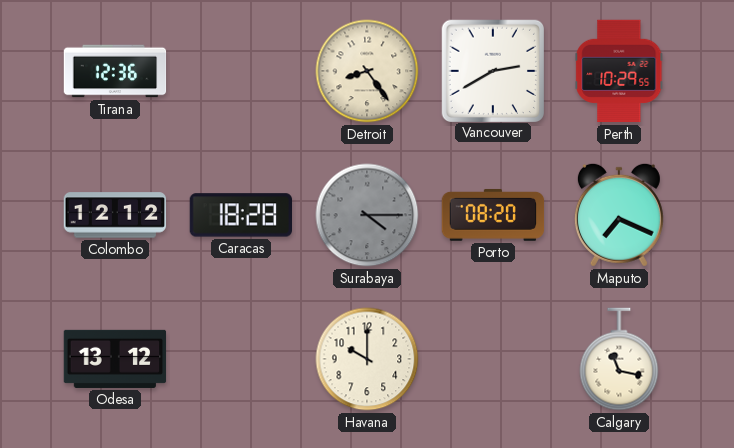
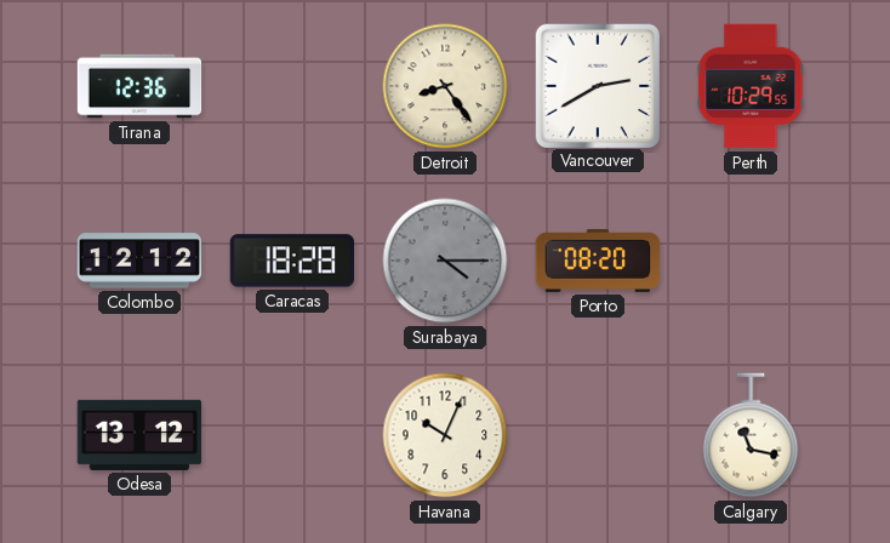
Maputo: 7:19 -> none (619, 215)
Havana: 10:00 -> 10:04 (445, 435)
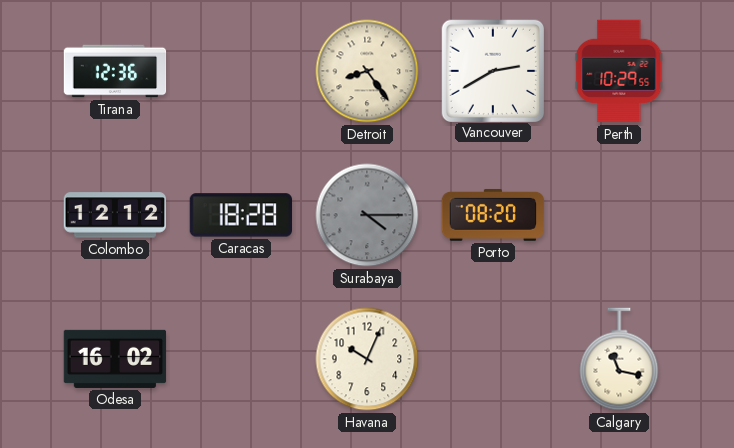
Odesa: 13:12 -> 16:02 (115, 359)
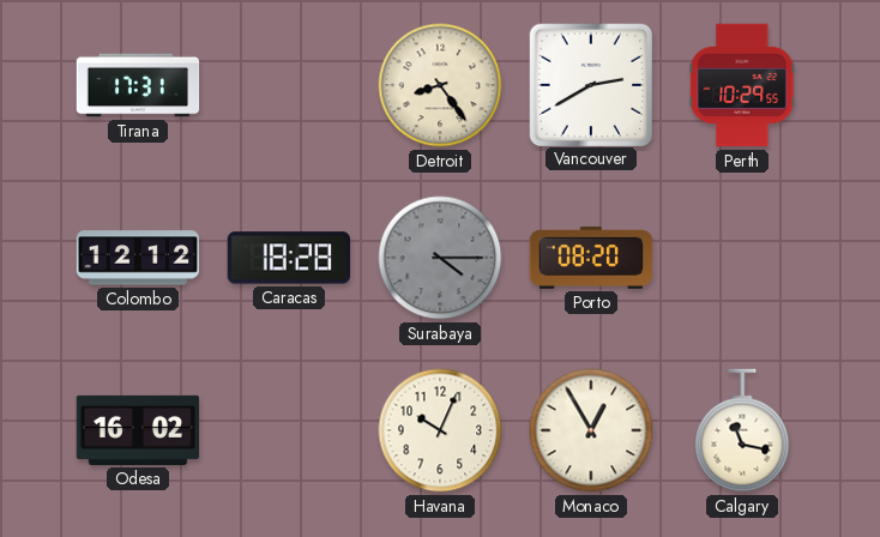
Tirana: 12:36 -> 17:31 (138, 85)
Monaco: none -> 12:55 (591, 430)
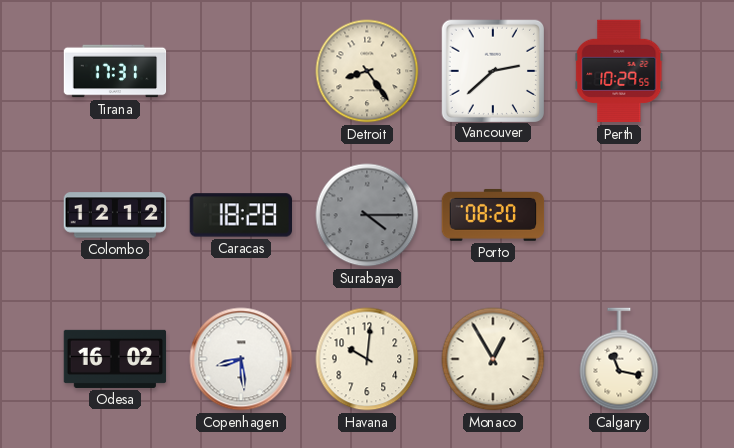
Vancouver: 2:40 -> 2:38 (492, 70)
Copenhagen: none -> 8:29 (241, 359)
Havana: 10:04 -> 10:01 (367, 359)
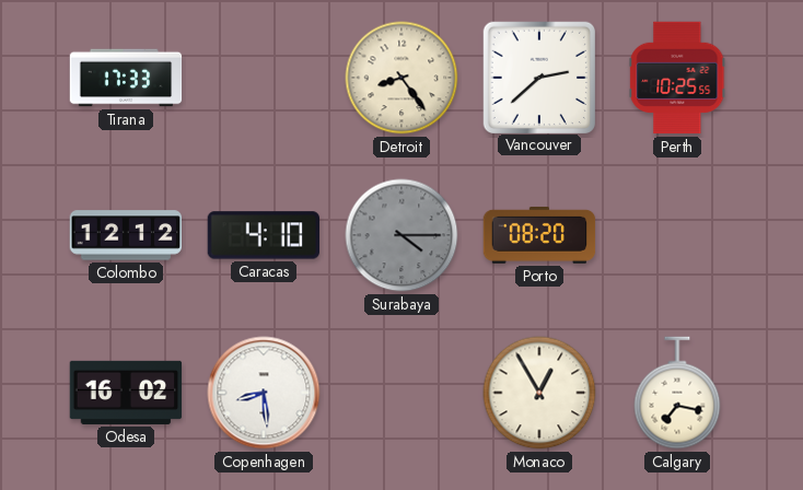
Tirana: 17:31 -> 17:33 (126, 78)
Perth: 10:29 -> 10:25 (677, 78)
Caracas: 18:28 -> 4:10 (263, 235)
Havana: 10:01 -> none (367, 359)
Calgary: 11:17 -> 7:17 (677, 393)
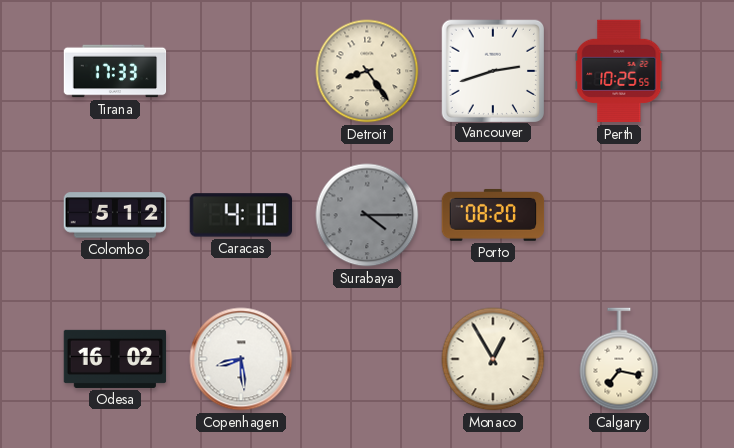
Vancouver: 2:38 -> 2:42 (492, 70)
Colombo: 12:12 -> 5:12 (115, 215)
